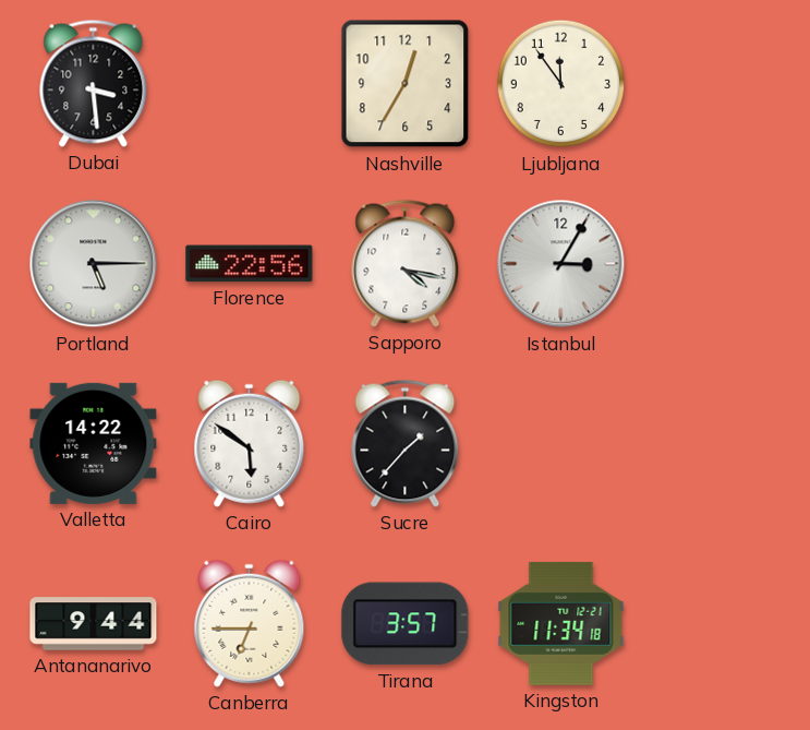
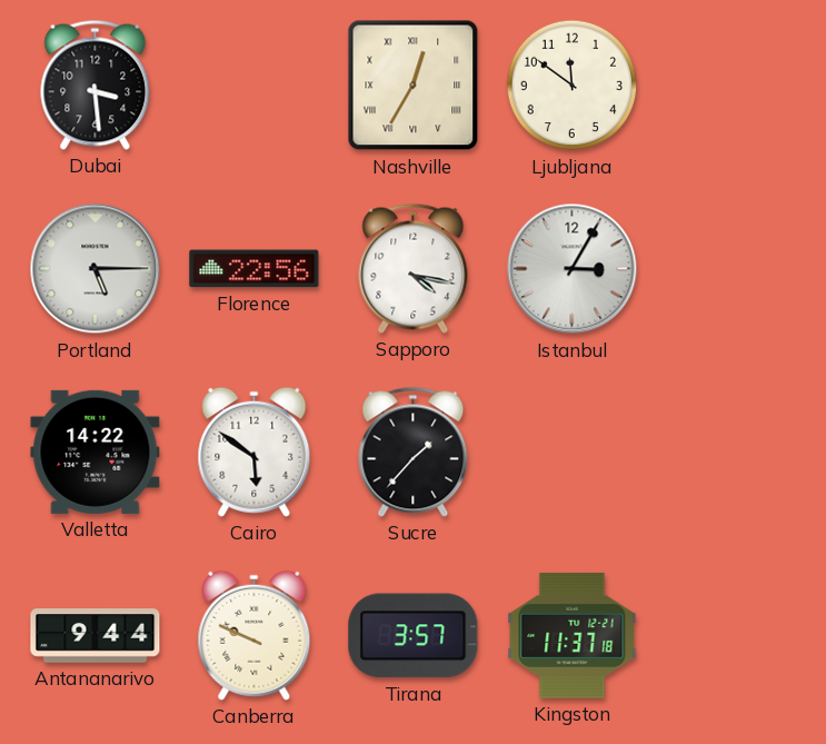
Nashville numerals: Arabic -> Roman (414, 86)
Ljubljana: 11:54 -> 11:51 (573, 86)
Canberra: 6:45 -> 9:49 (255, 635)
Kingston: 11:34 -> 11:37 (573, 635)
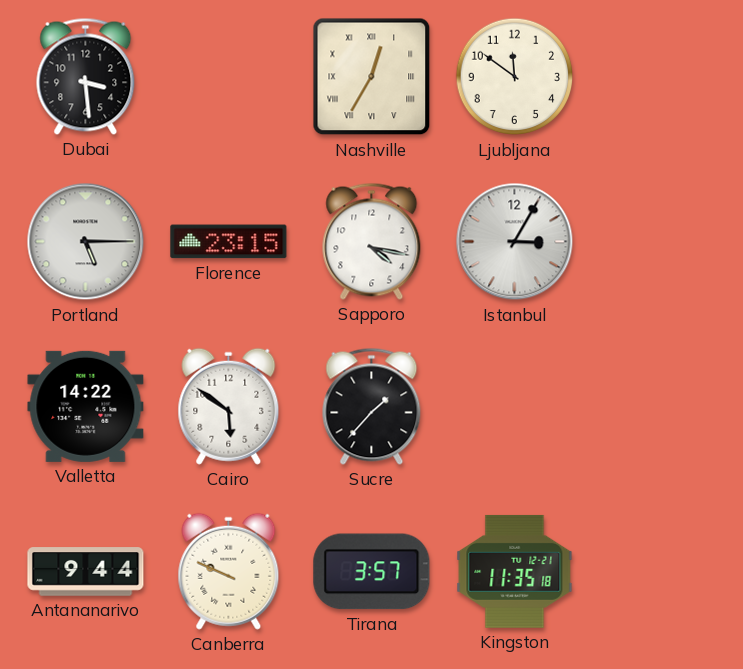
Florence: 22:56 -> 23:15 (229, 242)
Kingston: 11:37 -> 11:35 (515, 571)
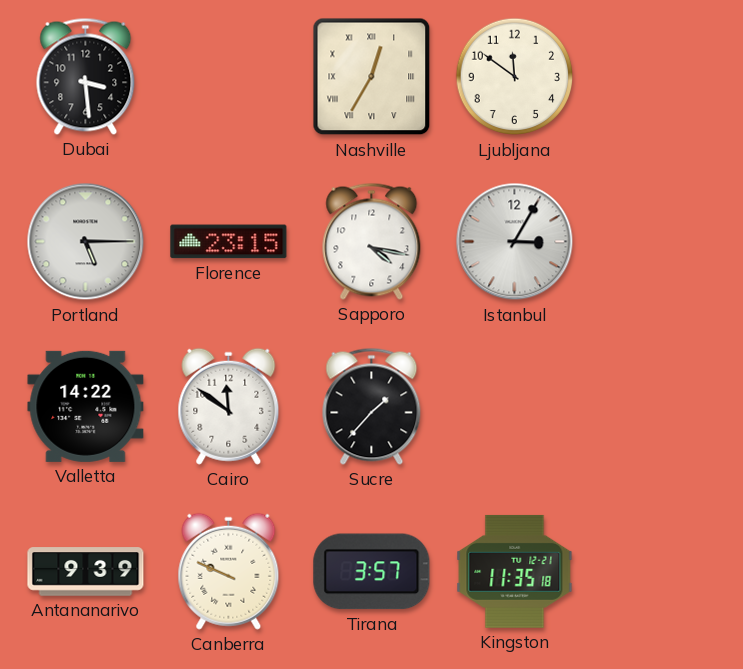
Cairo: 5:51 -> 11:51 (229, 406)
Antananarivo: 9:44 -> 9:39 (86, 572)
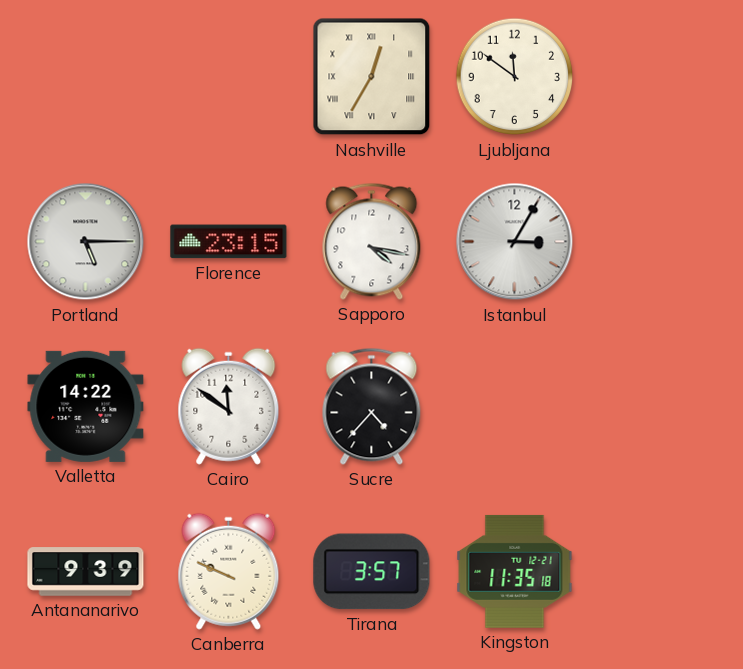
Dubai: 3:29 -> none (86, 76)
Sucre: 1:37 -> 4:37 (372, 406)
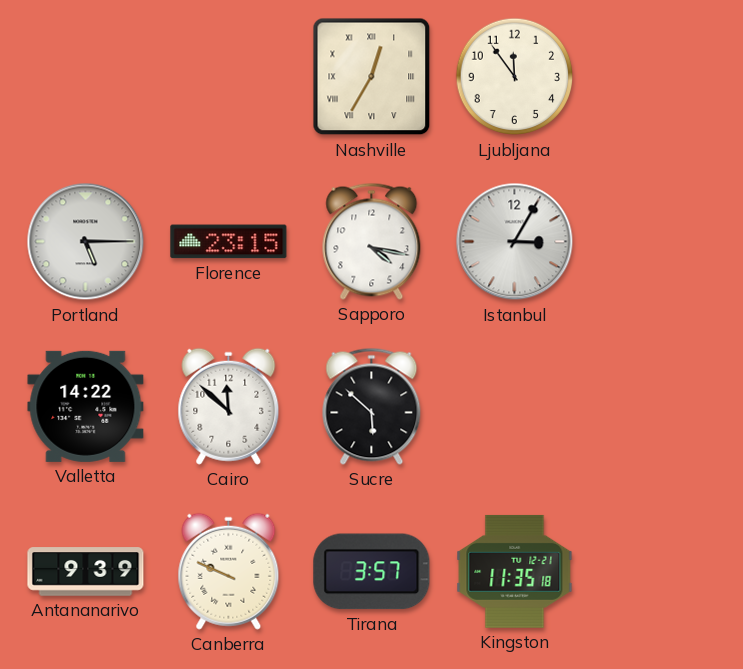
Ljubljana: 11:51 -> 11:54 (515, 77)
Cairo: 11:51 -> 11:52 (229, 406)
Sucre: 4:37 -> 5:52 (372, 406)
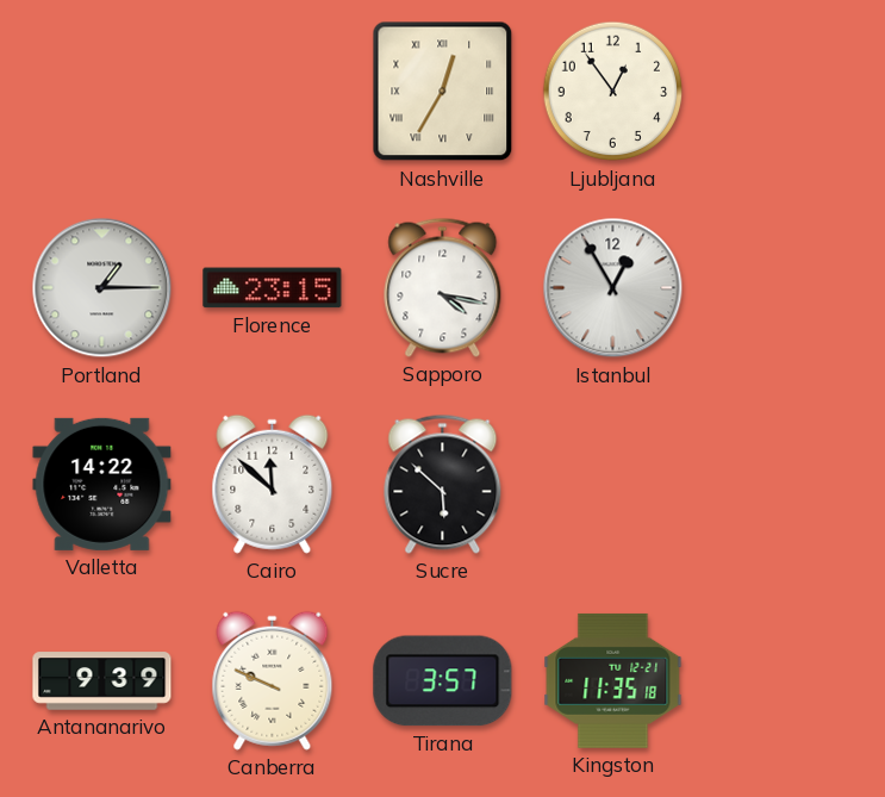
Ljubljana: 11:54 -> 12:54 (613, 92)
Portland: 5:15 -> 1:15 (102, 288)
Istanbul: 3:05 -> 12:55 (613, 288)
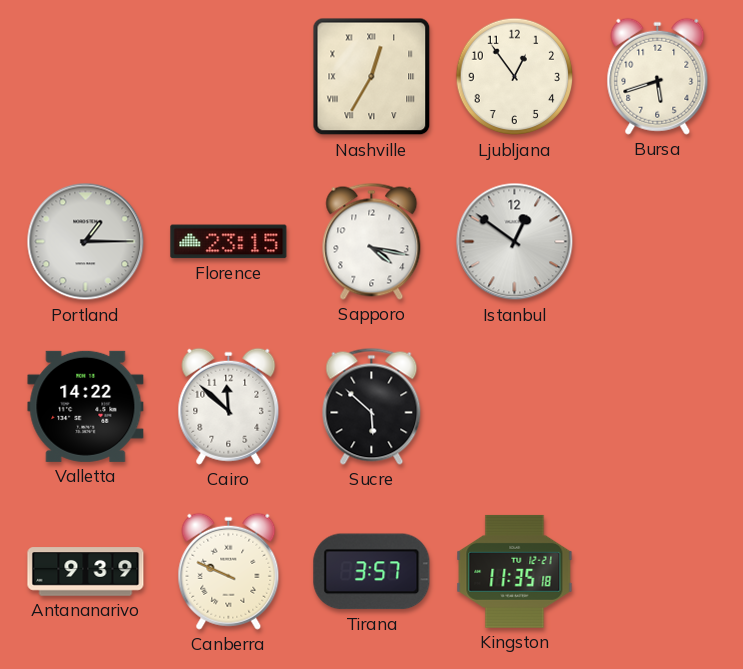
Bursa: none -> 5:42 (658, 76)
Istanbul: 12:55 -> 12:51 (515, 242)
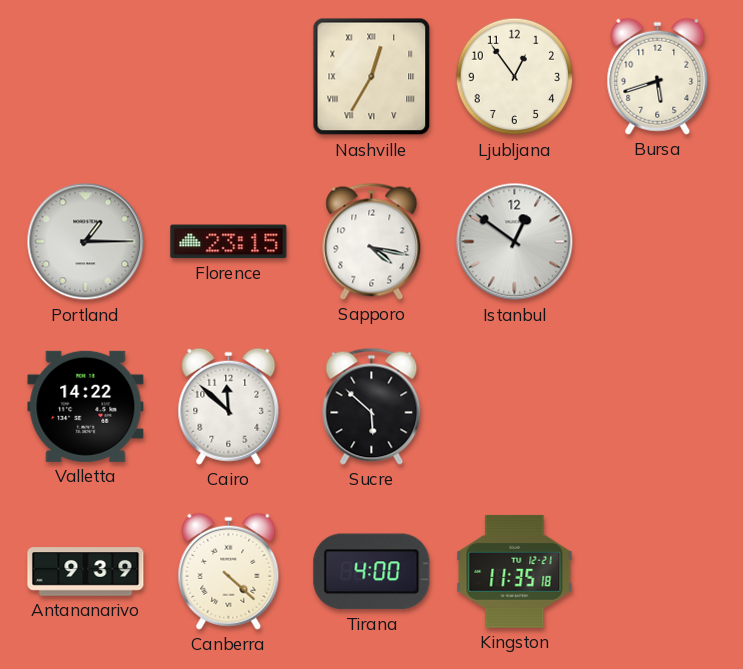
Canberra: 9:49 -> 4:22 (229, 571)
Tirana: 3:57 -> 4:00 (372, 572)
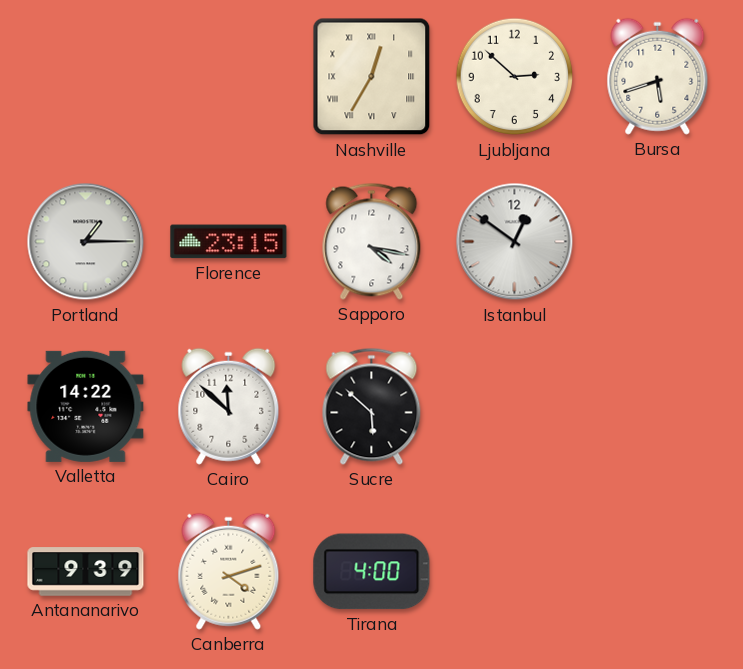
Ljubljana: 12:54 -> 2:52 (515, 77)
Canberra: 4:22 -> 4:12 (229, 571)
Kingston: 11:35 -> none (515, 571)
